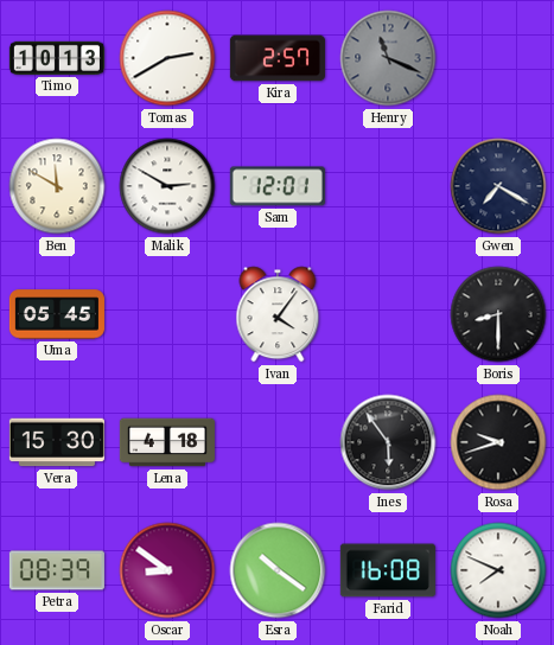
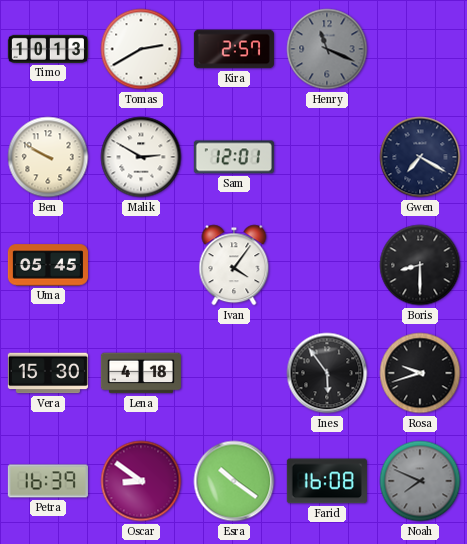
Ben: 11:50 -> 9:50 (48, 157)
Petra: 08:39 -> 16:39 (48, 481)
Noah dial: white -> grey (420, 481)
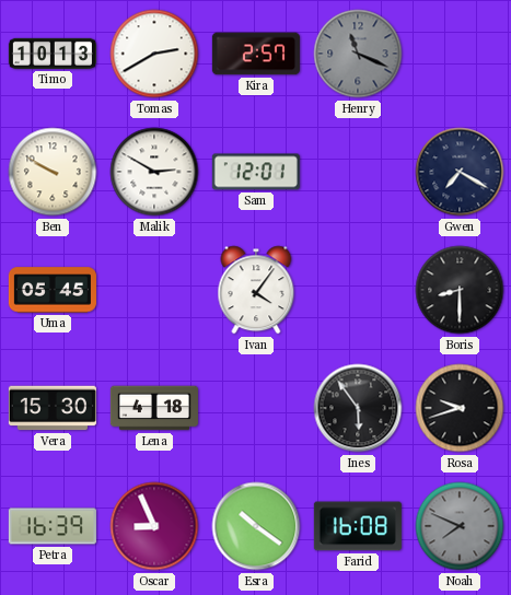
Oscar: 8:51 -> 8:56 (154, 526)
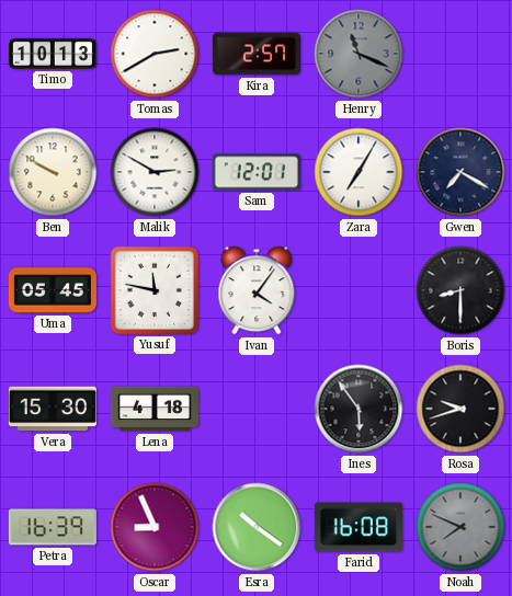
Zara: none -> 7:05 (359, 172)
Yusuf: none -> 11:47 (155, 290)
